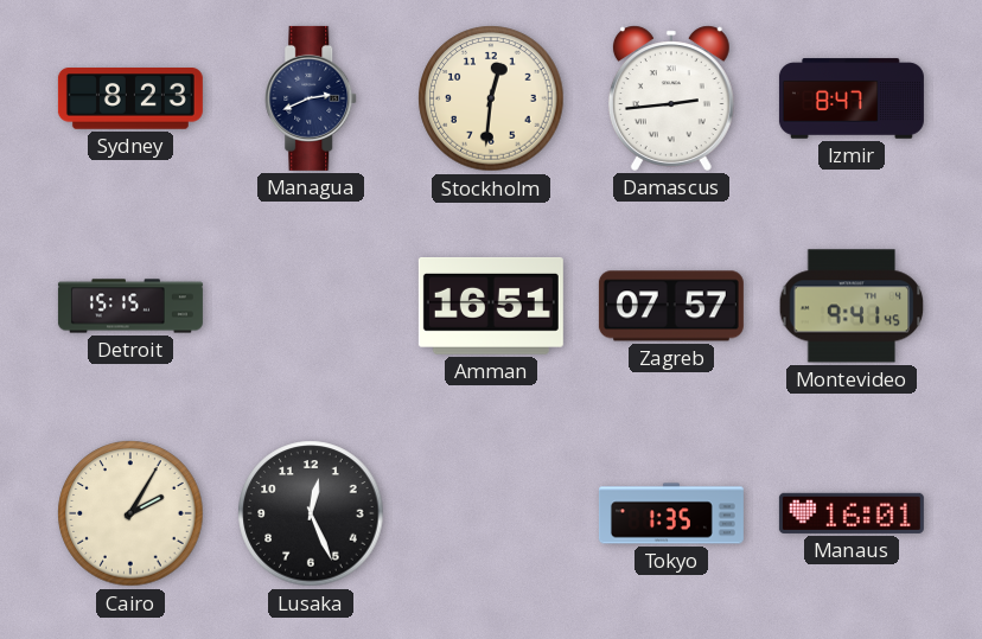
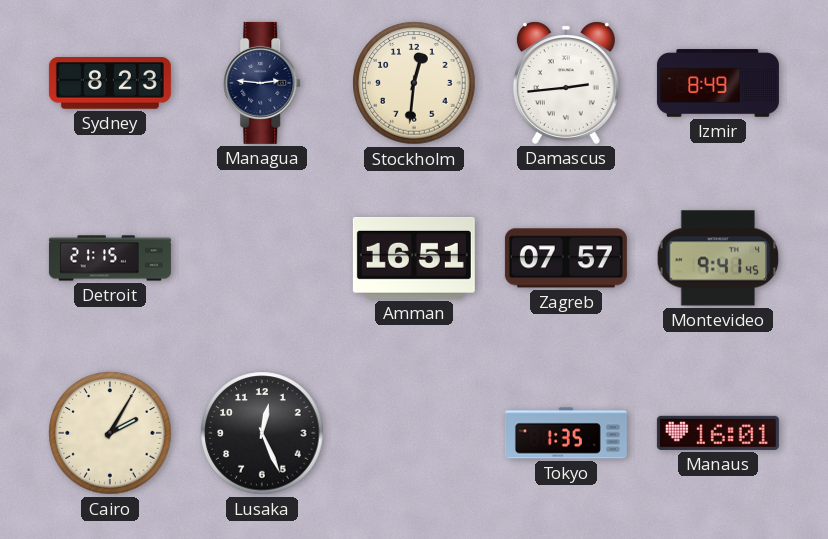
Managua: 2:41 -> 2:46 (263, 83)
Izmir: 8:47 -> 8:49 (718, 83)
Detroit: 15:15 -> 21:15 (110, 258)
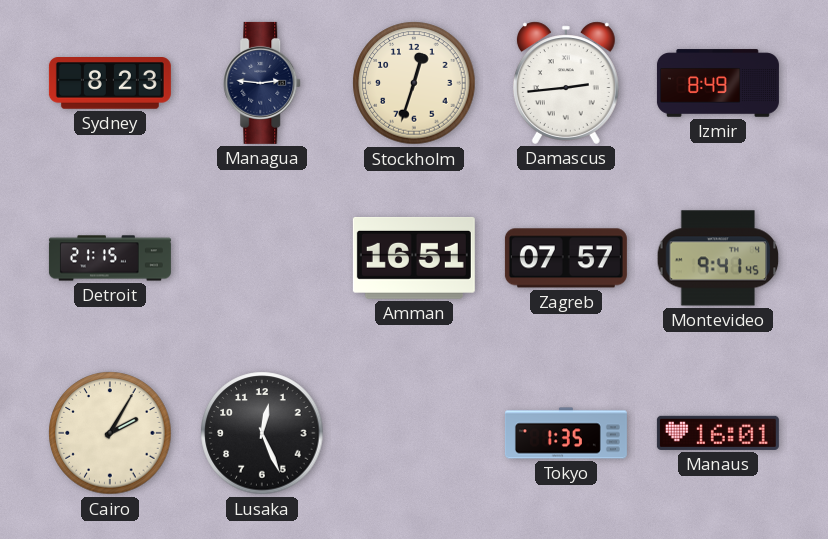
Stockholm: 12:31 -> 12:33 (414, 83)
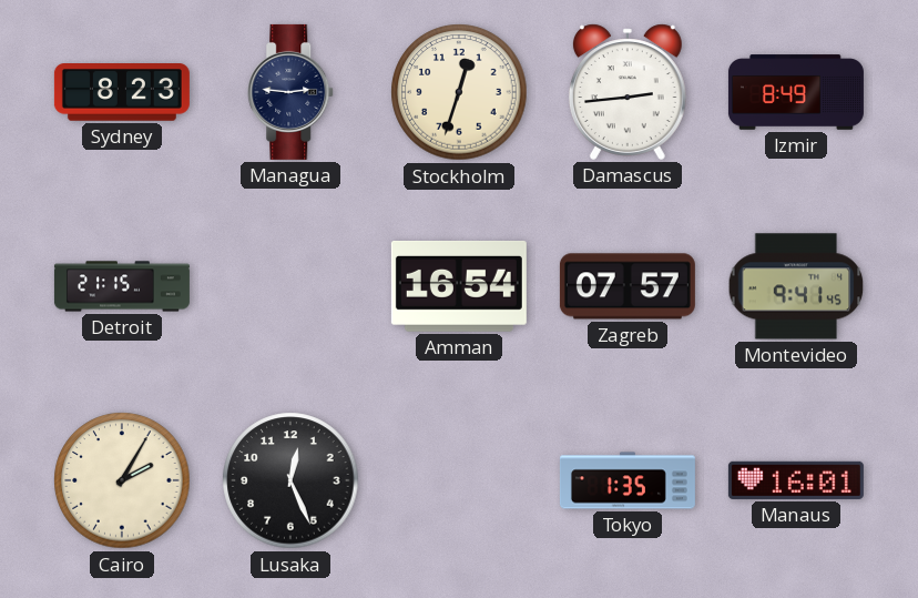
Amman: 16:51 -> 16:54 (459, 286)
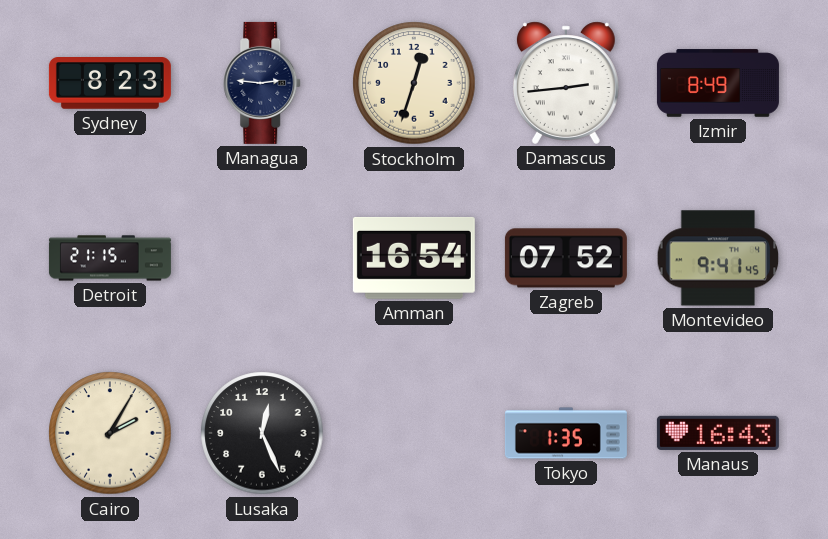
Zagreb: 07:57 -> 07:52 (566, 258)
Manaus: 16:01 -> 16:43 (718, 433)
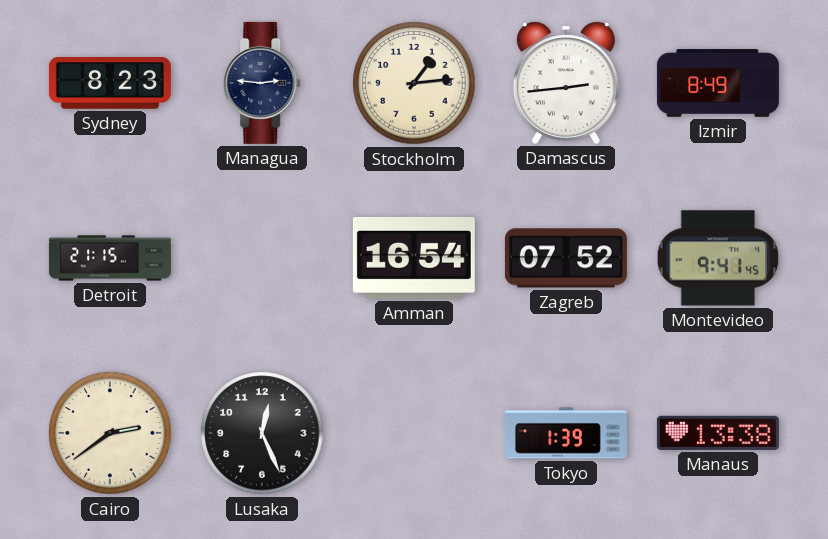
Stockholm: 12:33 -> 1:14 (414, 83)
Cairo: 2:05 -> 2:39 (110, 433)
Tokyo: 1:35 -> 1:39 (566, 433)
Manaus: 16:43 -> 13:38 (718, 433)
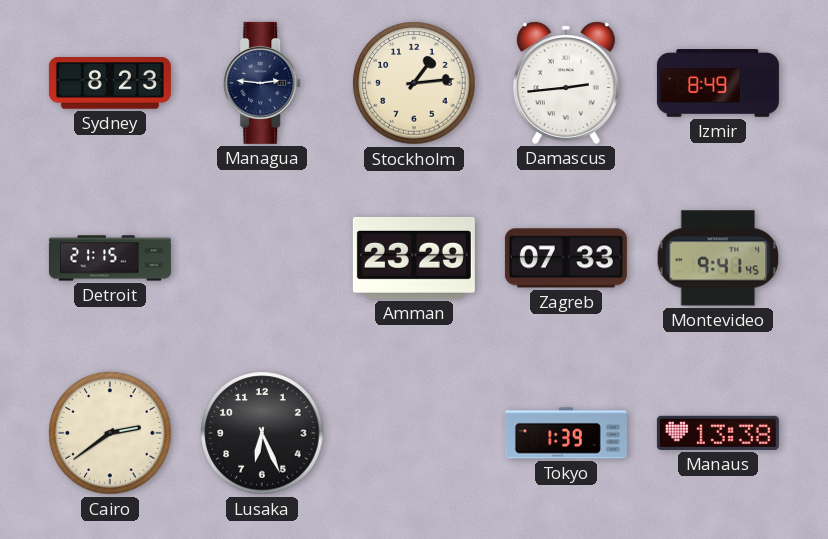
Amman: 16:54 -> 23:29 (414, 258)
Zagreb: 07:52 -> 07:33 (566, 258)
Lusaka: 12:26 -> 6:26 (262, 433)
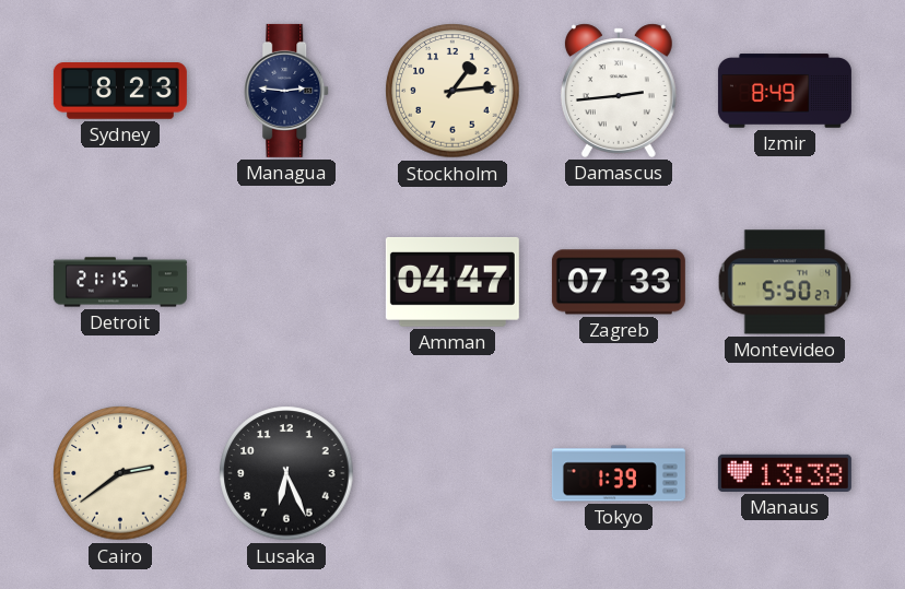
Amman: 23:29 -> 04:47 (452, 282)
Montevideo: 9:41 -> 5:50 (785, 282)
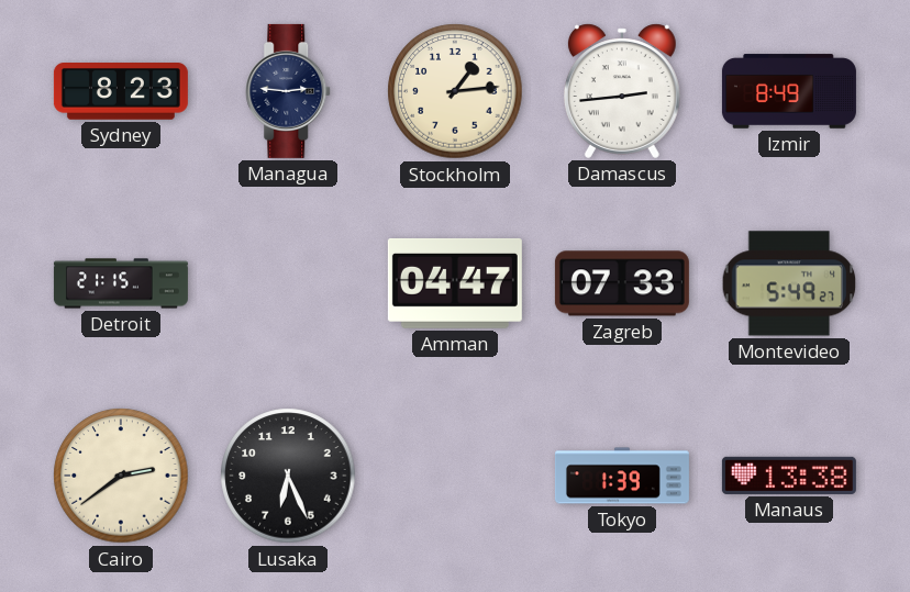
Montevideo: 5:50 -> 5:49 (789, 283)
